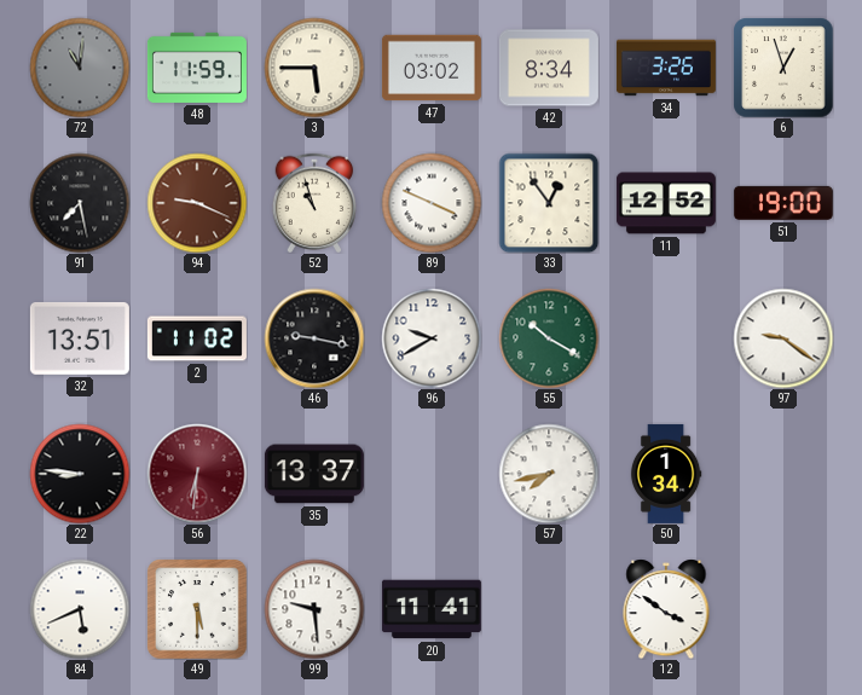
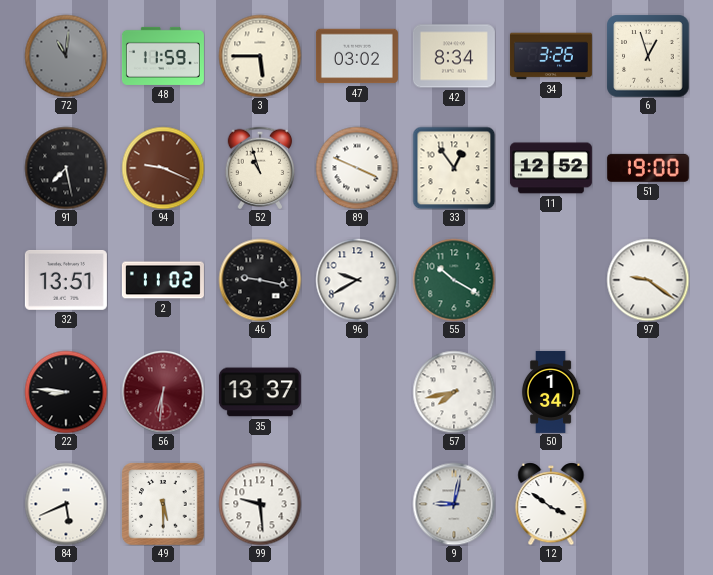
20: 11:41 -> none (432, 609)
9: none -> 9:02 (454, 504)
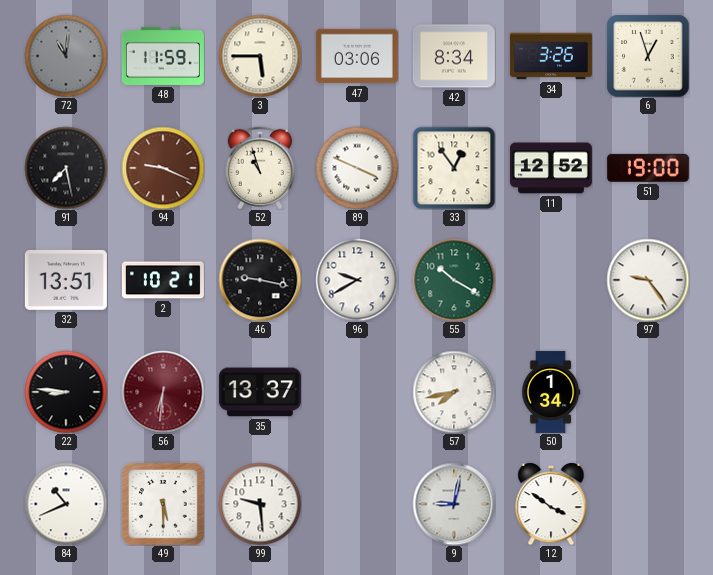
47: 03:02 -> 03:06 (357, 56)
2: 11:02 -> 10:21 (163, 280)
97: 9:21 -> 9:24 (648, 280)
84: 5:41 -> 10:41 (66, 504)
